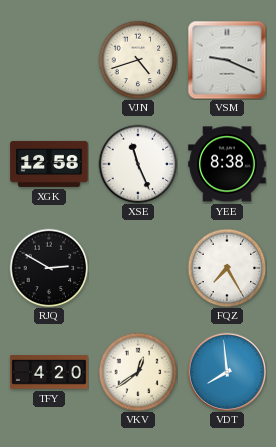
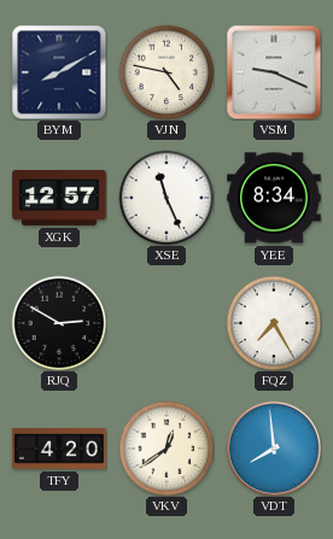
BYM: none -> 8:10 (59, 72)
VJN: 4:42 -> 4:47 (166, 72)
XGK: 12:58 -> 12:57 (59, 198)
YEE: 8:38 -> 8:34 (274, 198)
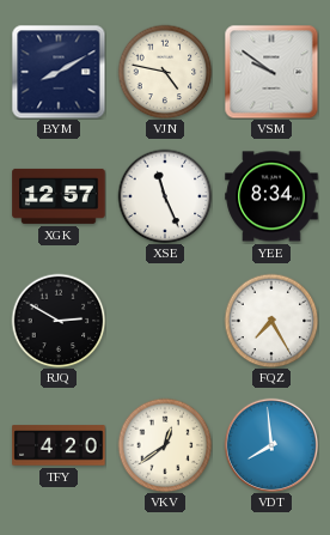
VSM: 9:19 -> 9:51 (271, 72)
